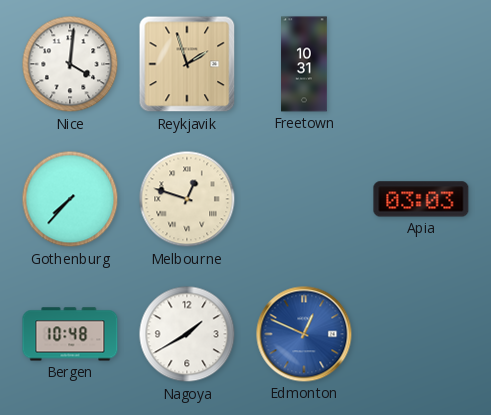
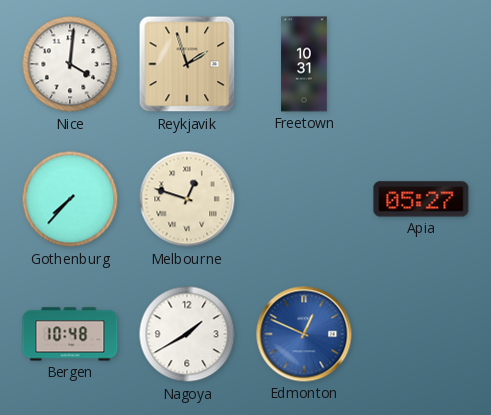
Apia: 03:03 -> 05:27 (421, 199)
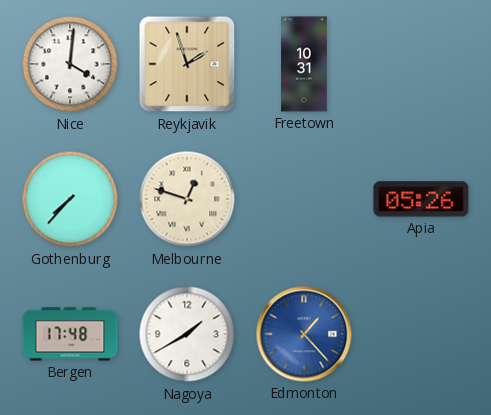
Apia: 05:27 -> 05:26 (421, 199)
Bergen: 10:48 -> 17:48 (70, 334)
Edmonton: 12:49 -> 1:23 (304, 334)
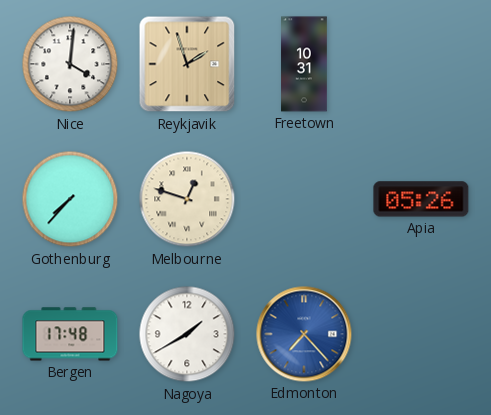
Edmonton: 1:23 -> 7:23 (304, 334)
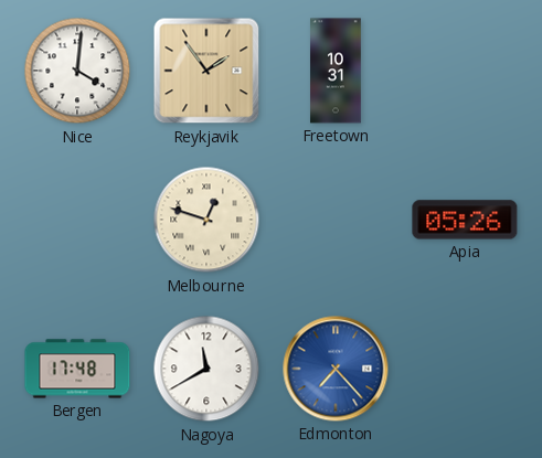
Reykjavik: 1:57 -> 1:54 (206, 71)
Gothenburg: 7:37 -> none (70, 199)
Nagoya: 1:40 -> 11:40 (206, 369)
